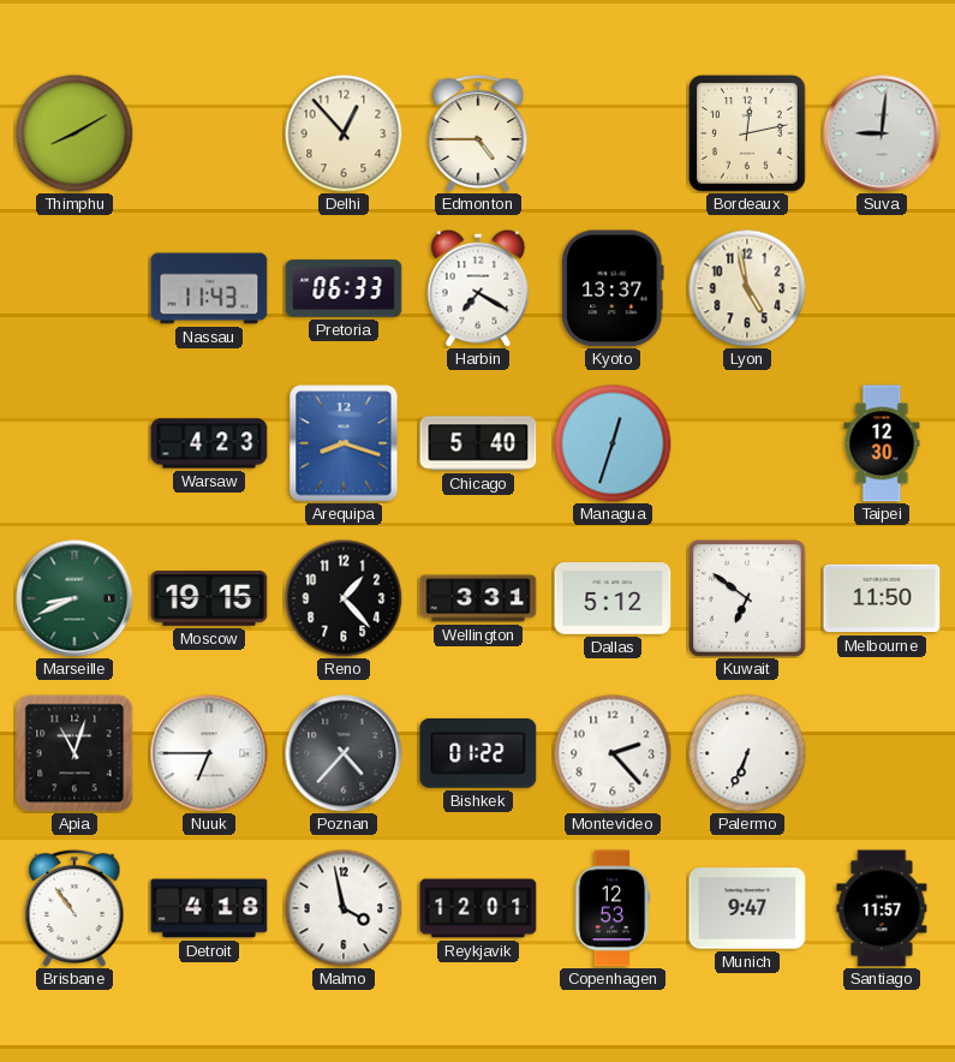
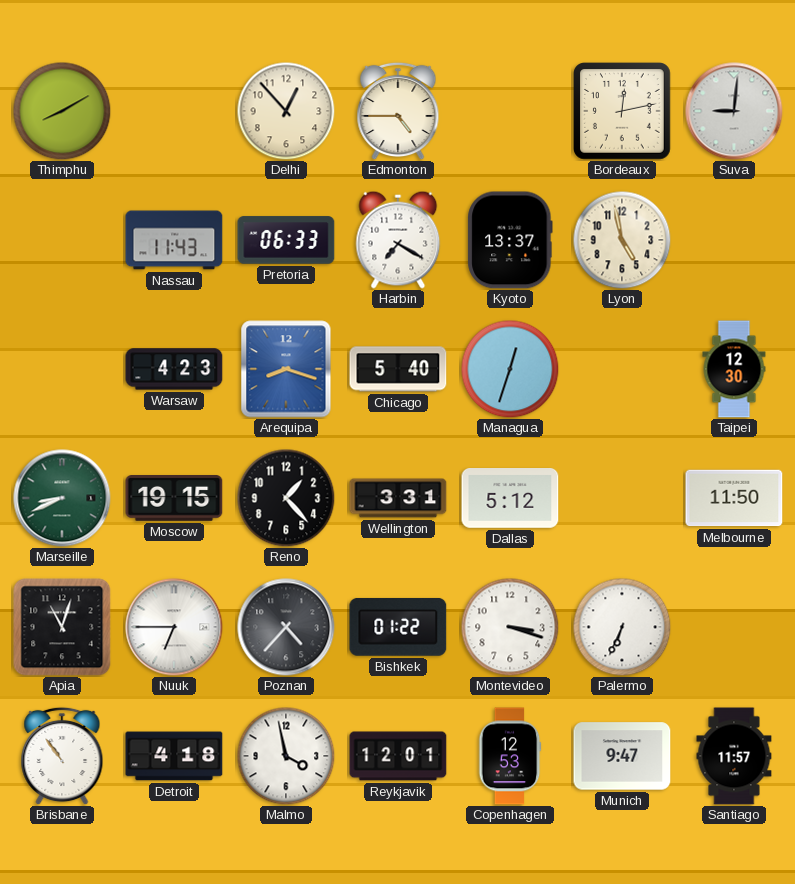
Kuwait: 6:51 -> none (748, 599)
Montevideo: 2:23 -> 3:18 (510, 627)
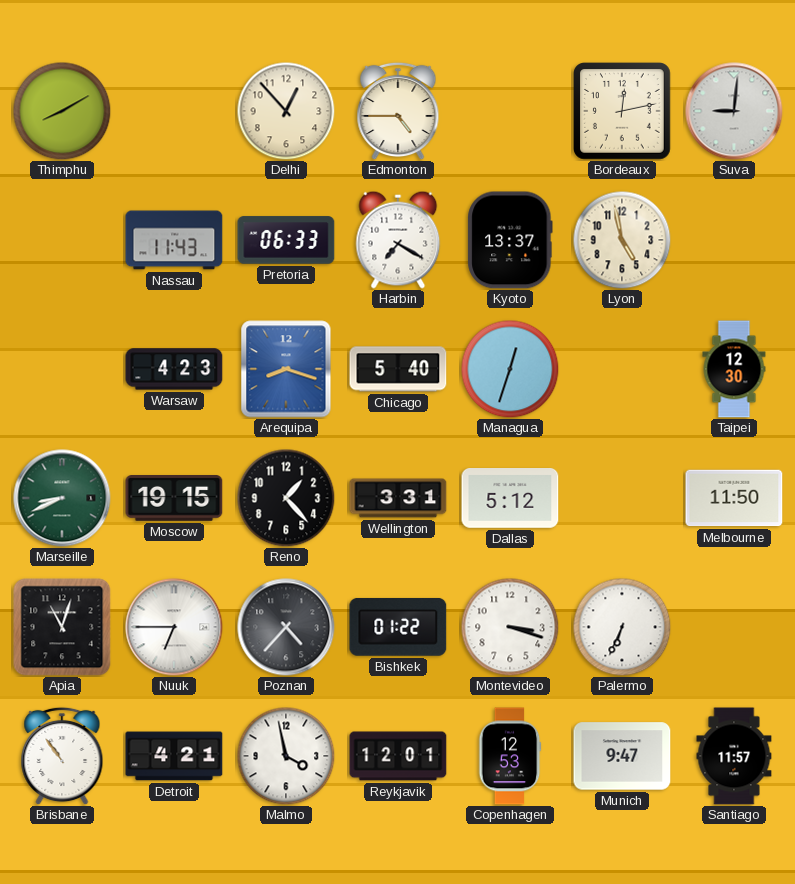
Detroit: 4:18 -> 4:21 (174, 756)
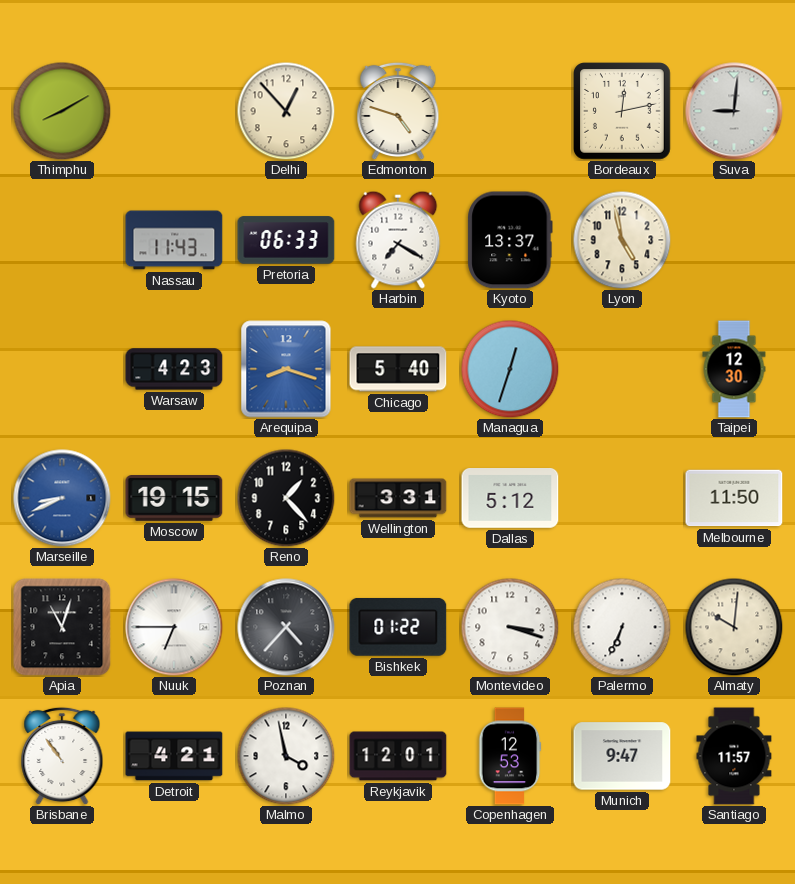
Edmonton: 4:45 -> 4:48 (398, 111)
Marseille dial: green -> blue (62, 498)
Almaty: none -> 10:01 (734, 627)
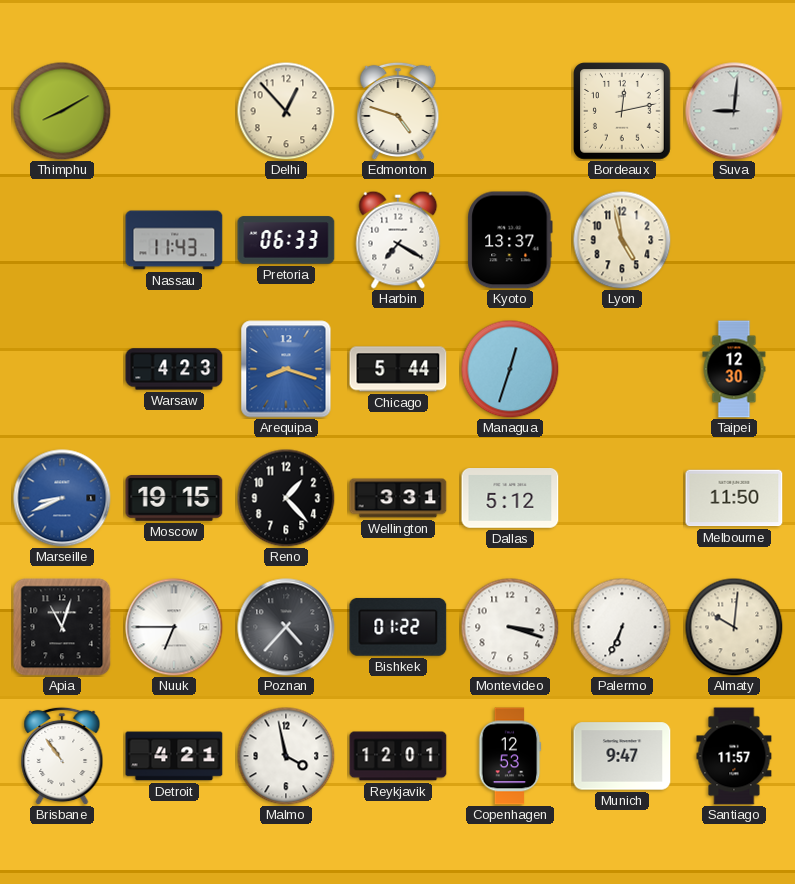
Chicago: 5:40 -> 5:44 (398, 369)
